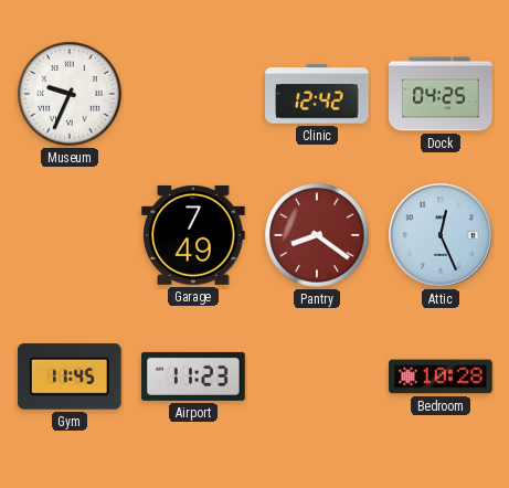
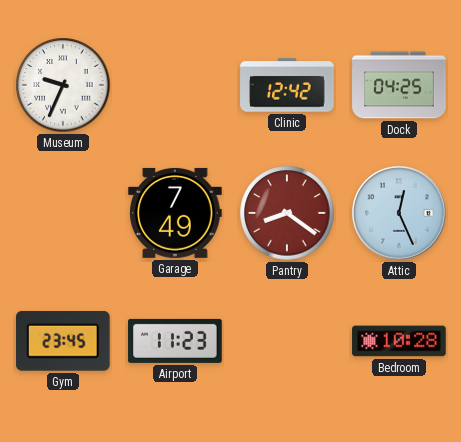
Gym: 11:45 -> 23:45 (63, 341)
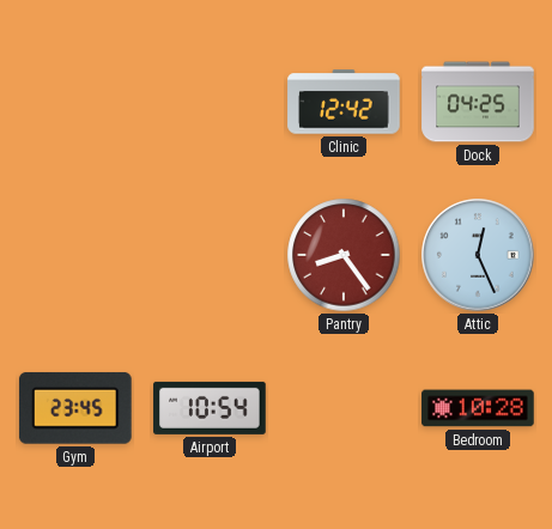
Museum: 9:34 -> none (63, 85)
Garage: 7:49 -> none (175, 213)
Pantry: 8:21 -> 8:24 (344, 255)
Airport: 11:23 -> 10:54 (210, 408)
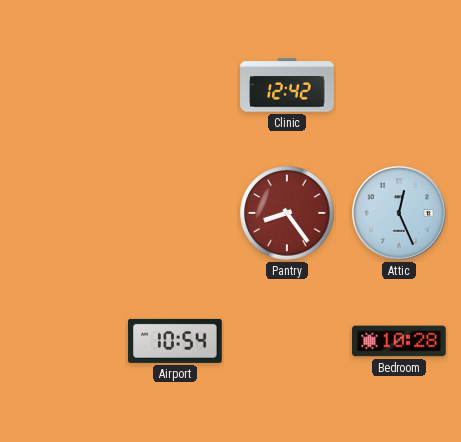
Dock: 04:25 -> none (478, 102)
Gym: 23:45 -> none (75, 408)
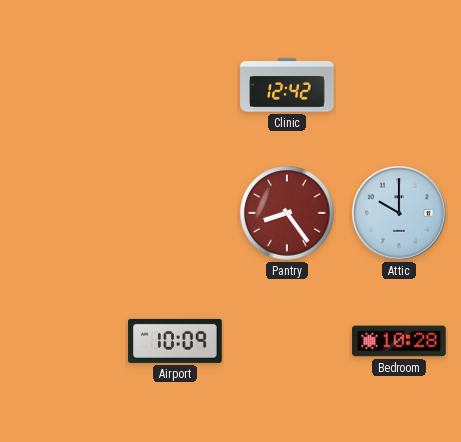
Attic: 12:26 -> 10:00 (399, 213)
Airport: 10:54 -> 10:09 (175, 341)
